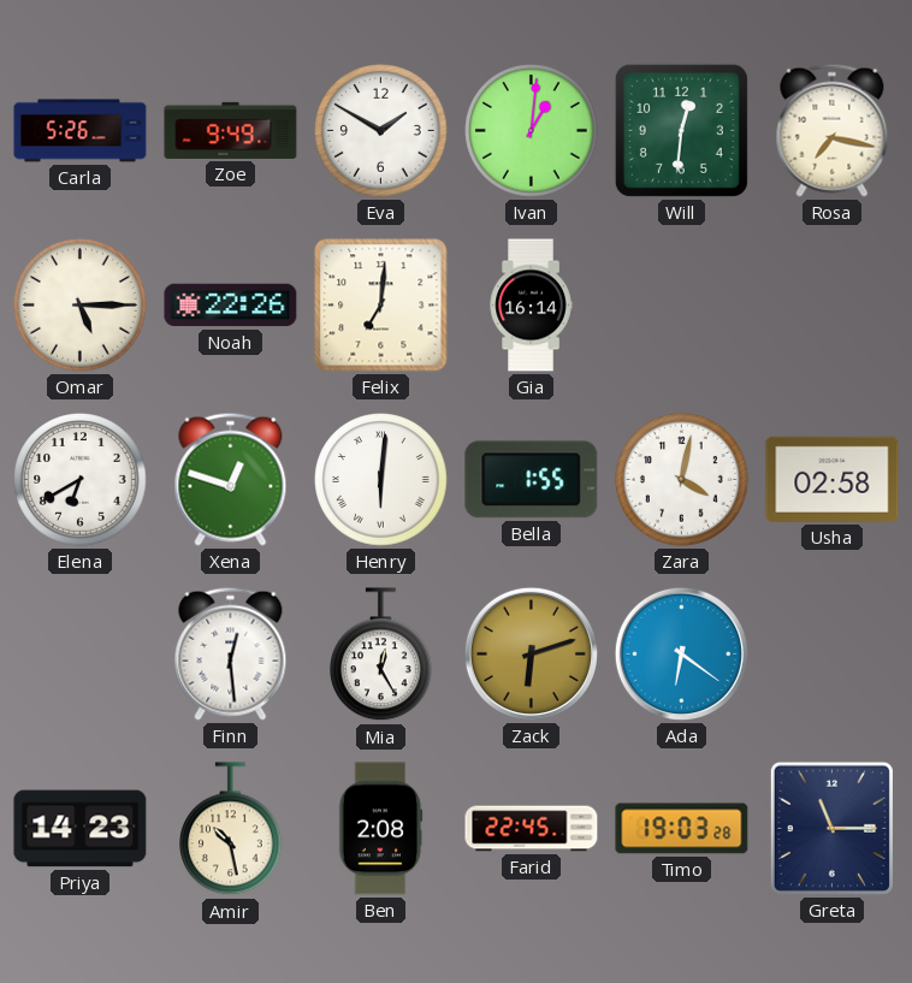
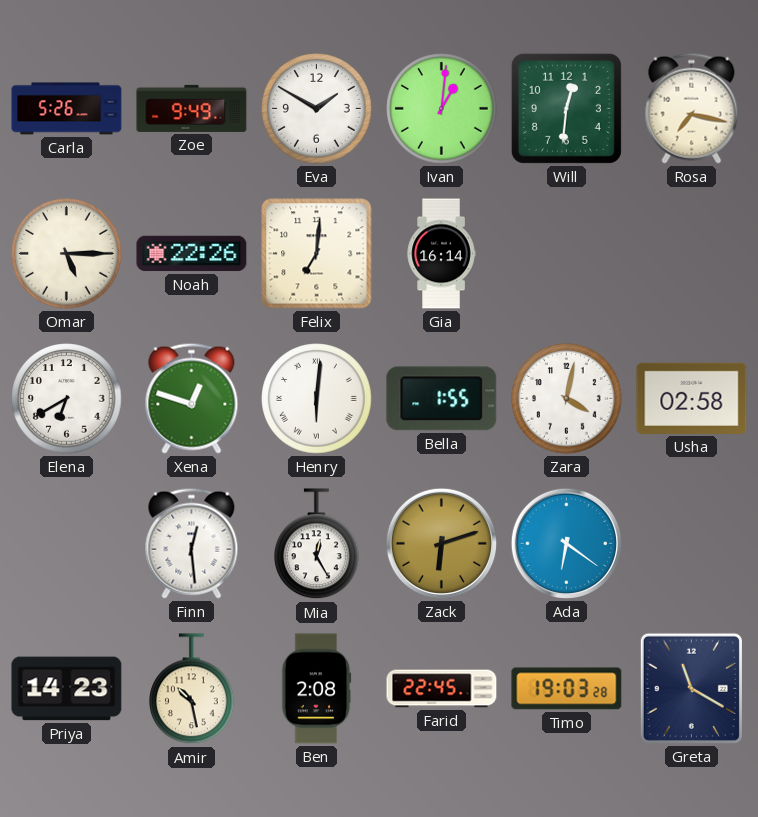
Greta: 11:15 -> 11:20 (691, 688)
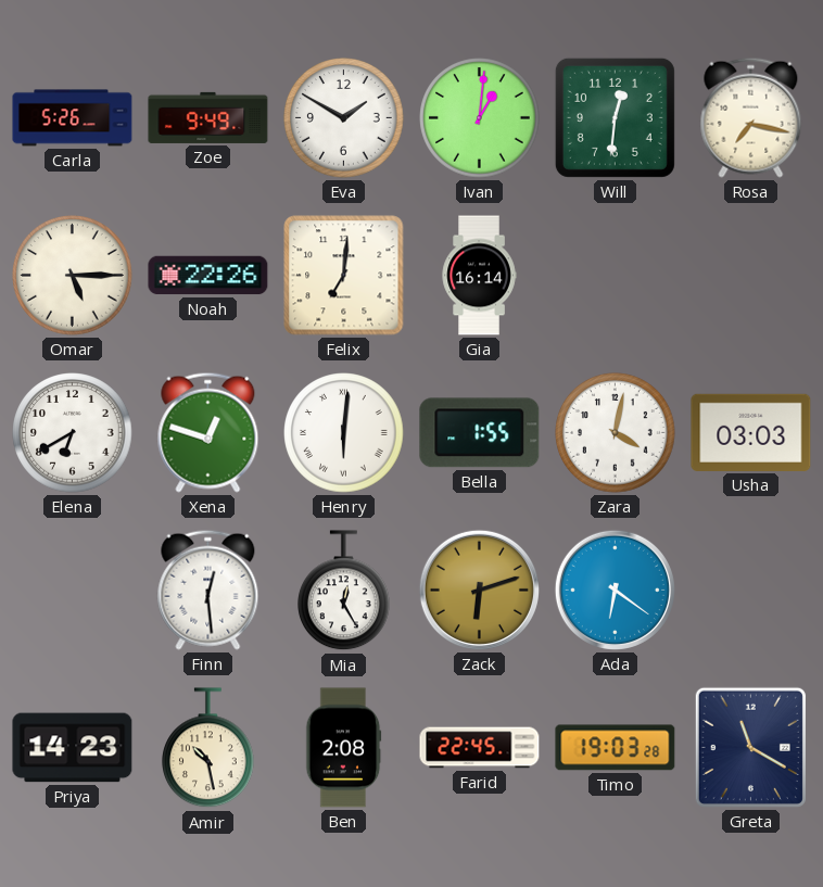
Usha: 02:58 -> 03:03 (751, 432)
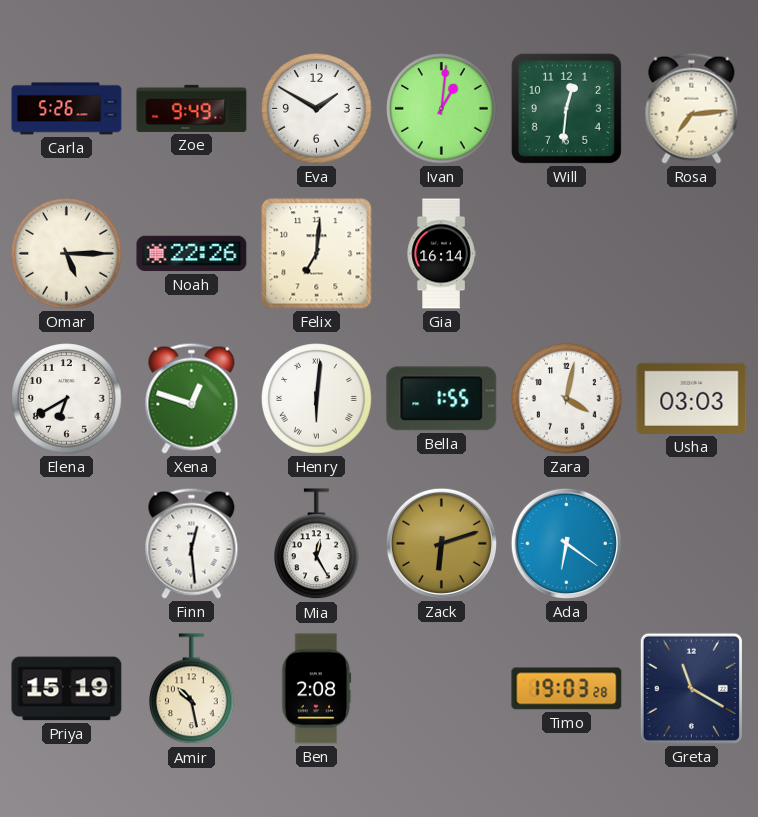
Rosa: 7:17 -> 7:14 (692, 108)
Priya: 14:23 -> 15:19 (67, 689)
Farid: 22:45 -> none (480, 748)
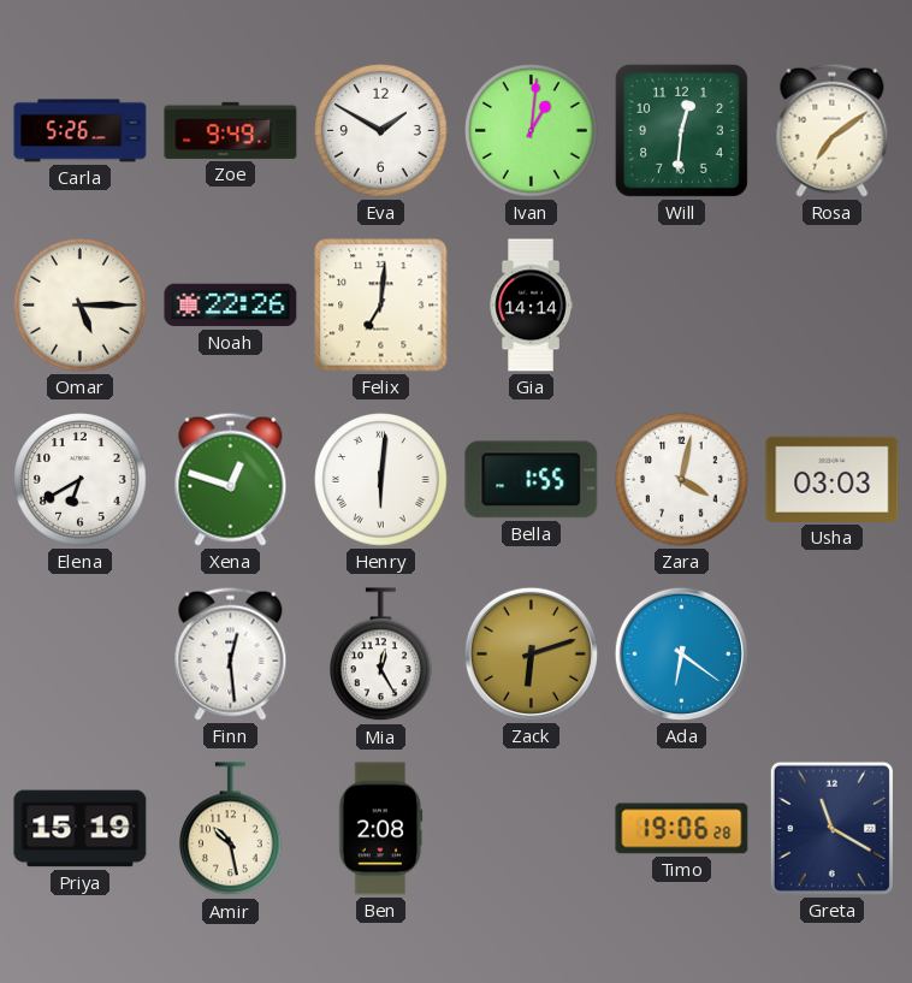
Rosa: 7:14 -> 7:09 (833, 130)
Gia: 16:14 -> 14:14 (531, 306)
Timo: 19:03 -> 19:06 (682, 829)
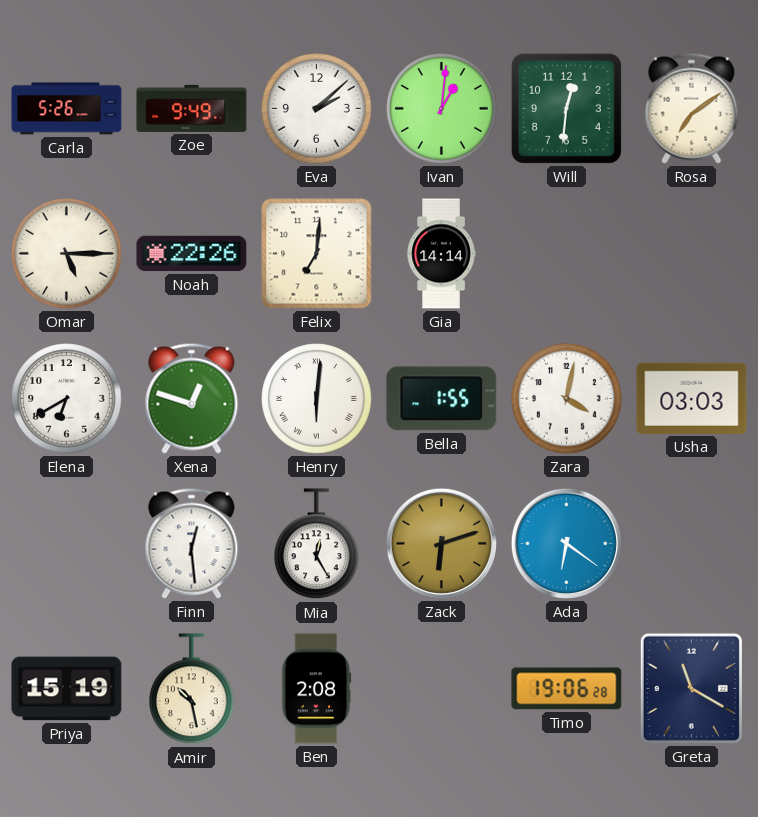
Eva: 1:50 -> 2:08 (317, 109)
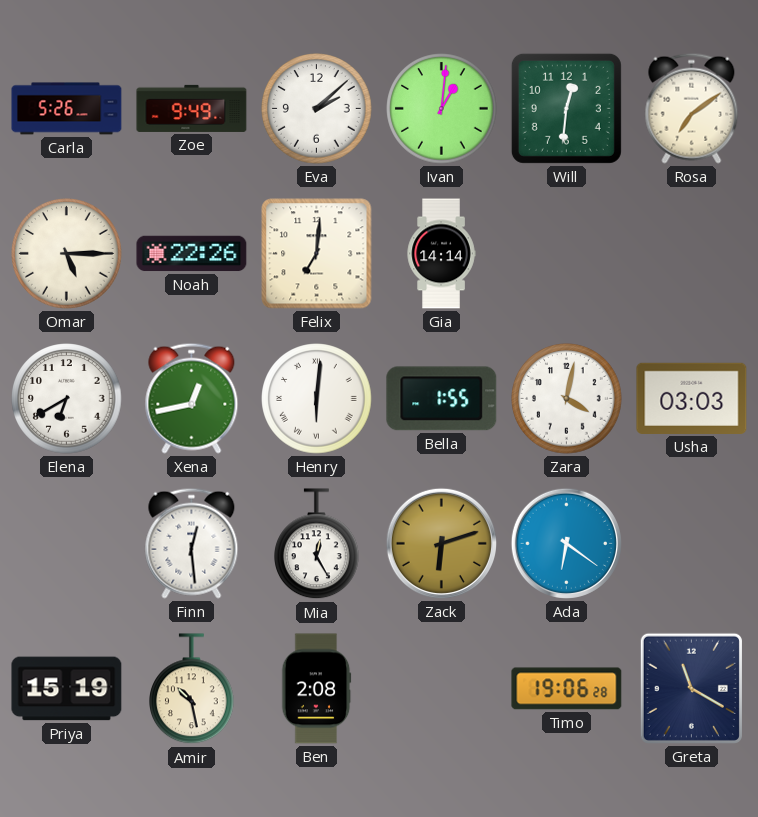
Xena: 12:48 -> 12:43 (192, 398)
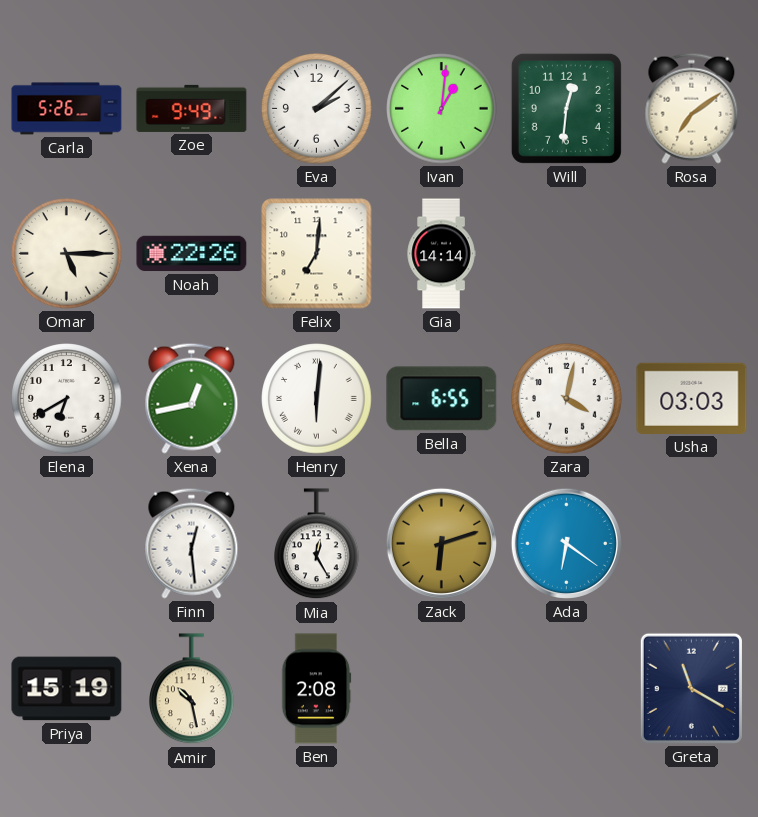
Bella: 1:55 -> 6:55 (442, 399)
Timo: 19:06 -> none (567, 689)
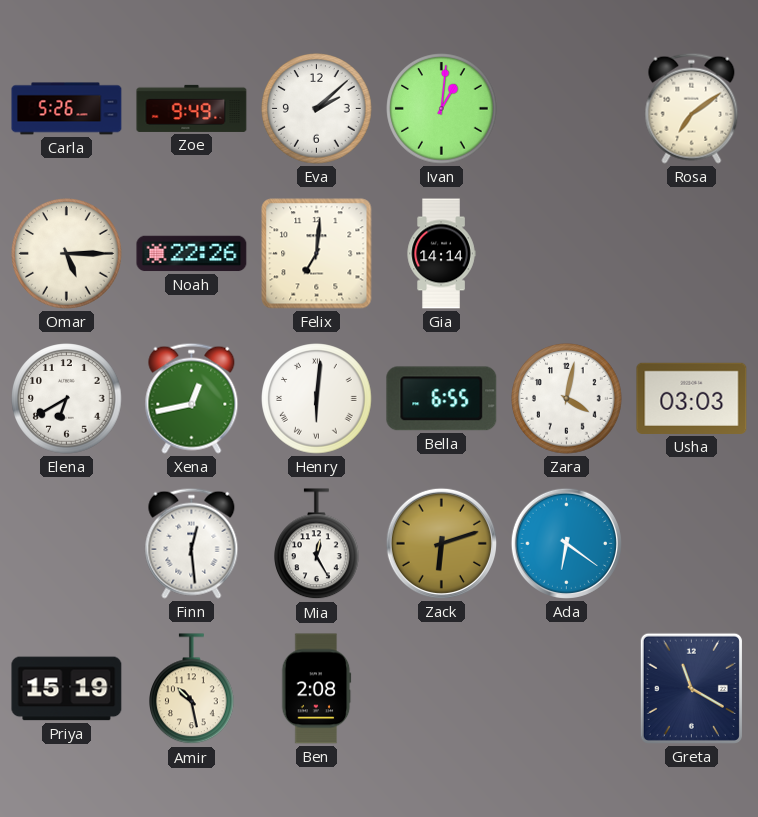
Will: 12:31 -> none (566, 108)
